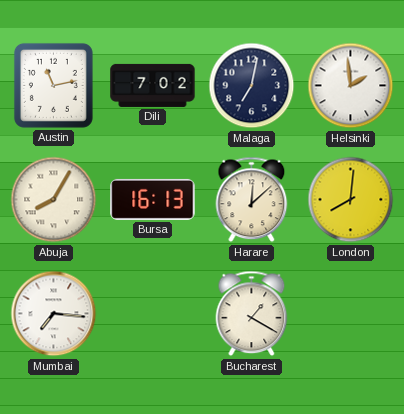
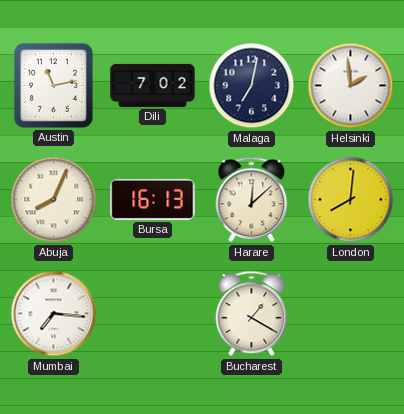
Abuja: 8:05 -> 8:04 (54, 200)
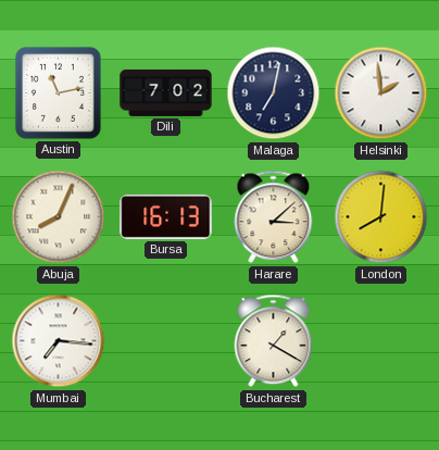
Harare: 12:08 -> 3:08 (274, 217)
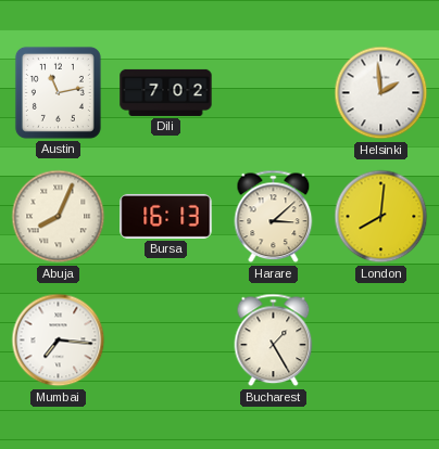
Malaga: 7:02 -> none (274, 93)
Bucharest: 1:20 -> 1:25 (274, 341)
